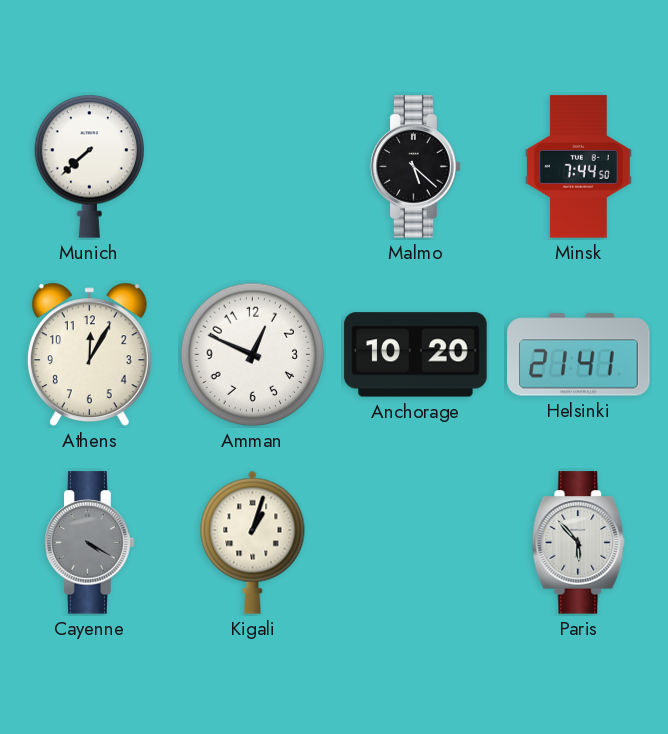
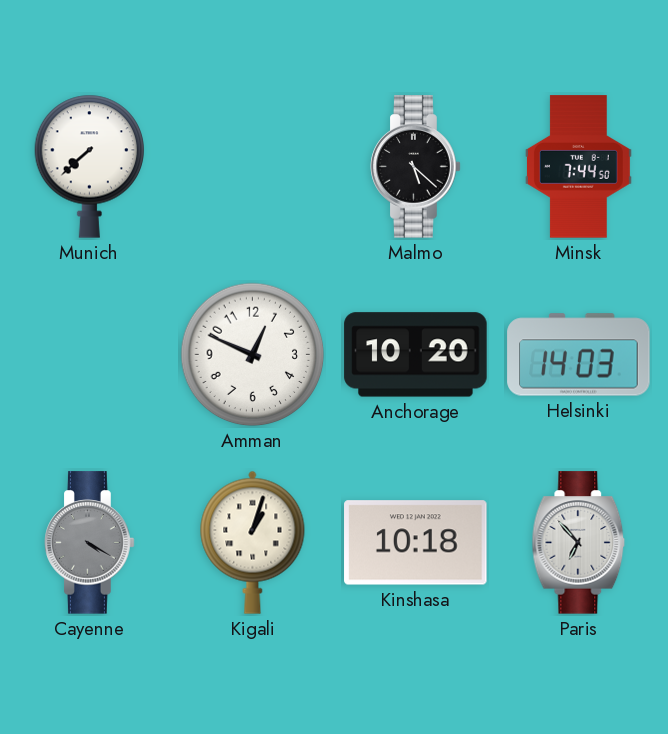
Athens: 12:05 -> none (89, 355)
Helsinki: 21:41 -> 14:03 (579, 355)
Kinshasa: none -> 10:18 (416, 543)
Paris: 5:53 -> 6:53 (579, 543)
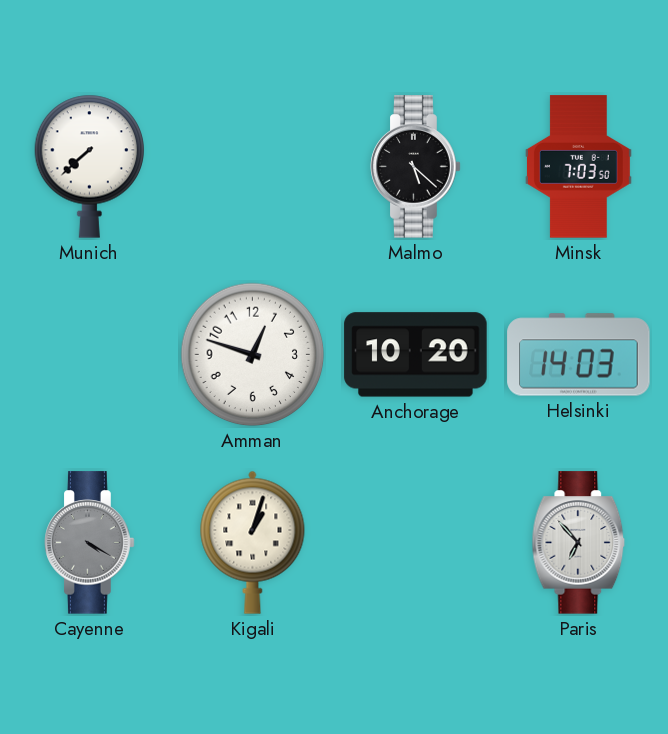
Minsk: 7:44 -> 7:03 (578, 167)
Amman: 12:49 -> 12:48 (253, 355)
Kinshasa: 10:18 -> none (416, 543)
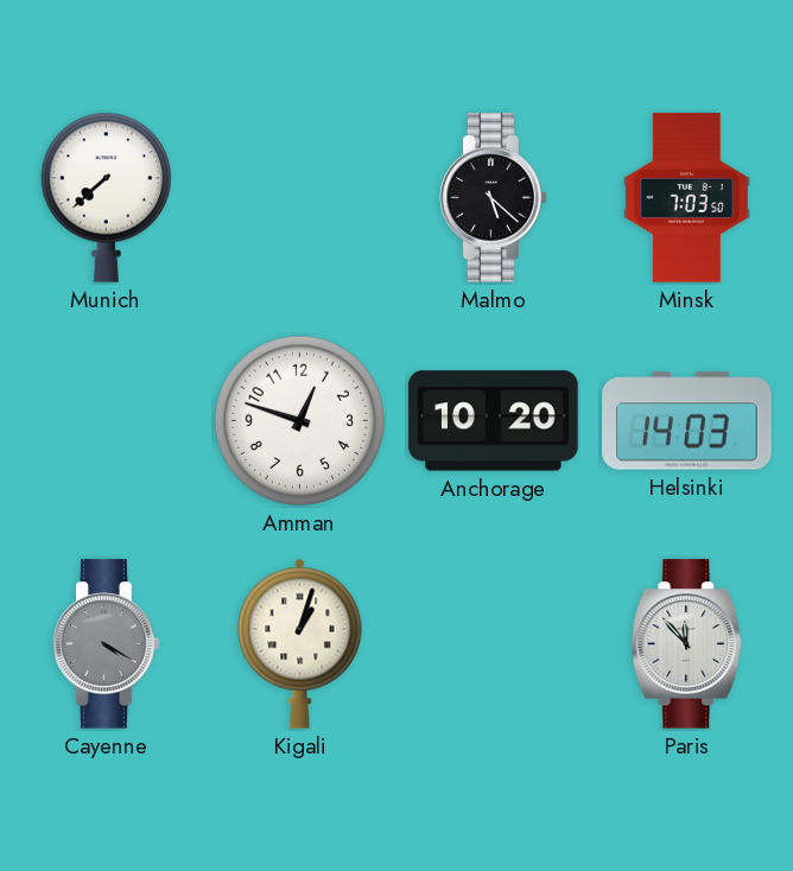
Paris: 6:53 -> 11:53 (687, 644)
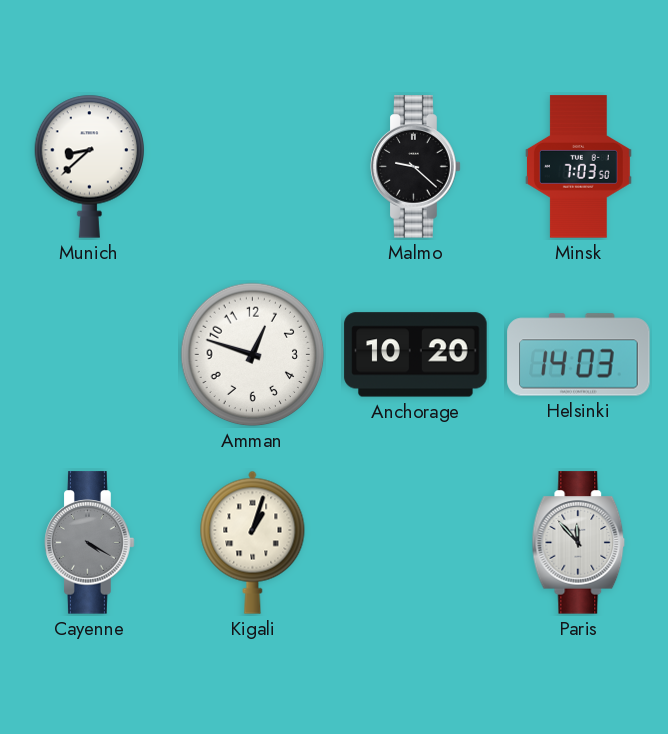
Munich: 7:38 -> 8:38 (89, 166)
Malmo: 5:22 -> 9:22 (416, 167)
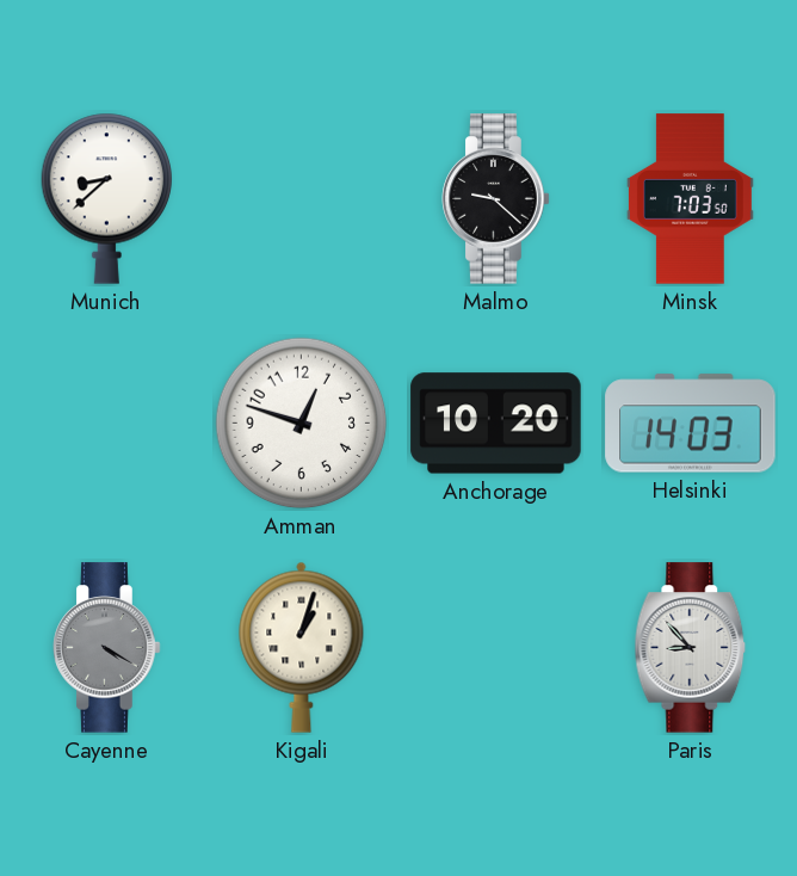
Paris: 11:53 -> 8:53 (691, 648)
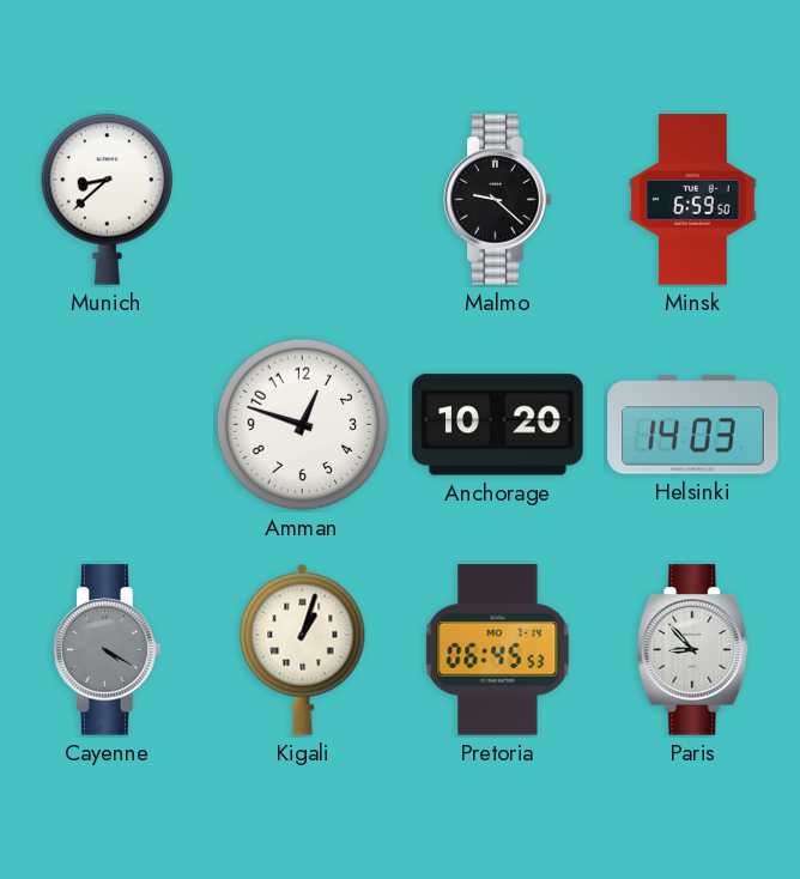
Minsk: 7:03 -> 6:59 (692, 200)
Pretoria: none -> 06:45 (498, 650)
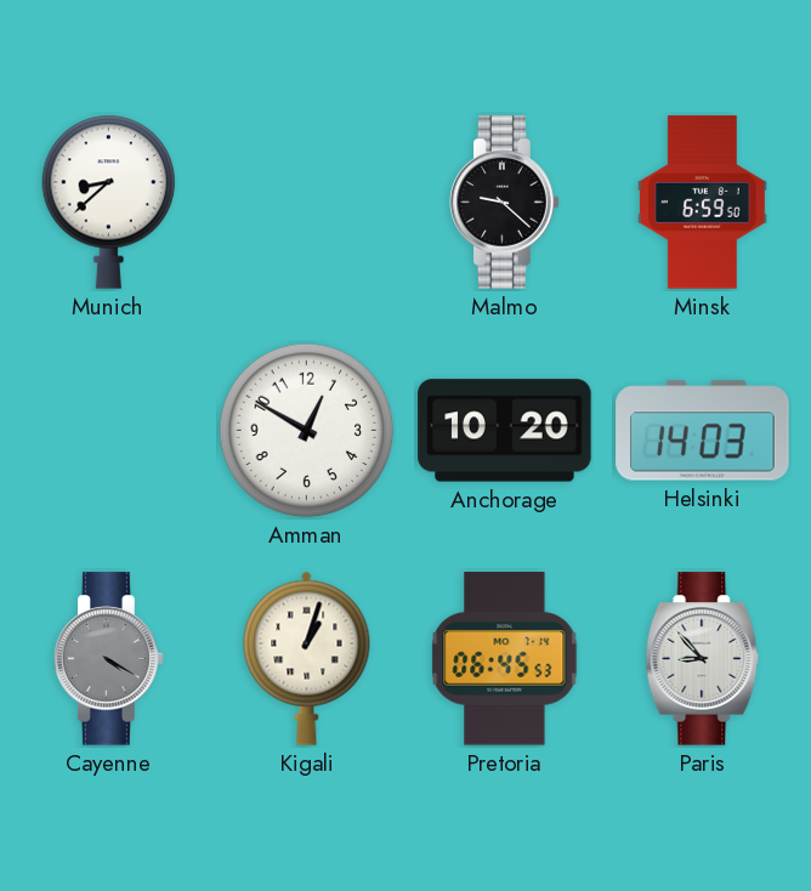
Amman: 12:48 -> 12:50 (307, 431)
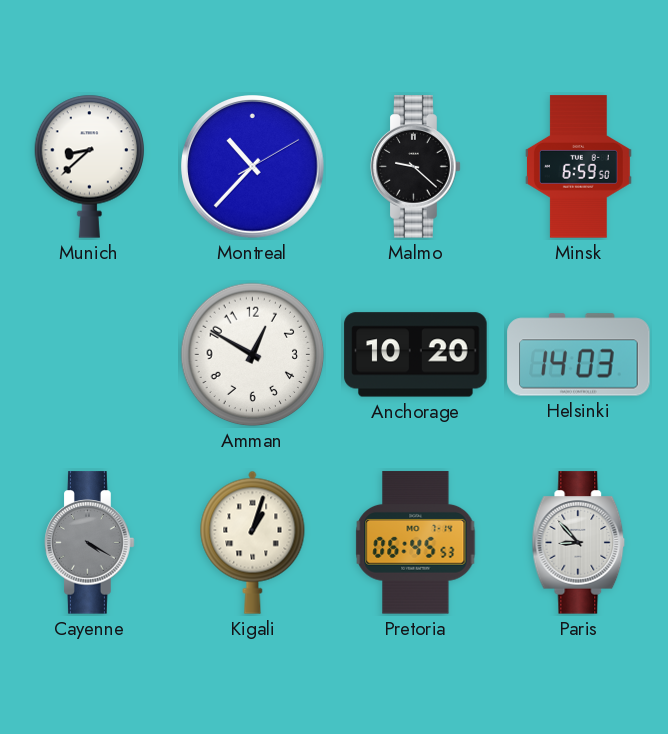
Montreal: none -> 10:37 (253, 167)
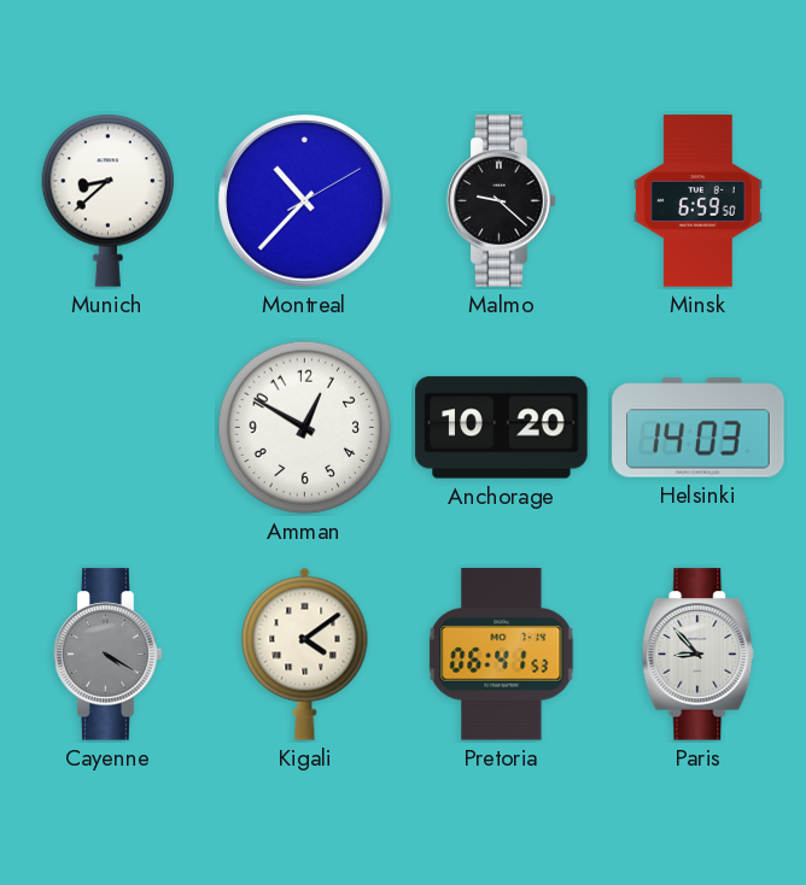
Kigali: 1:03 -> 4:09 (305, 654)
Pretoria: 06:45 -> 06:41 (502, 655)
